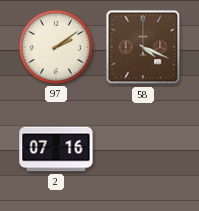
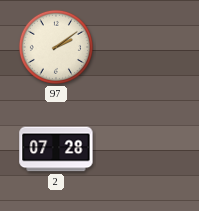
58: 4:19 -> none (143, 47)
2: 07:16 -> 07:28 (56, 149)
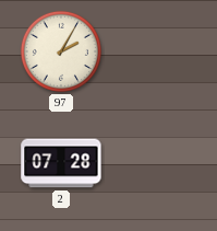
97: 2:09 -> 2:05 (61, 51)
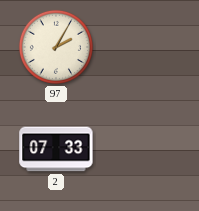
2: 07:28 -> 07:33 (56, 149)
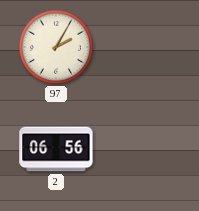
2: 07:33 -> 06:56 (56, 149)
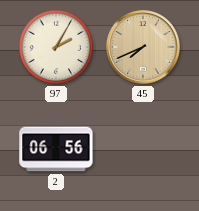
45: none -> 7:41 (143, 47)
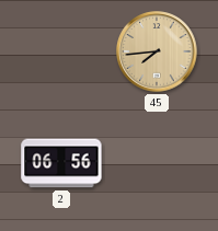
97: 2:05 -> none (56, 47)
45: 7:41 -> 7:44 (157, 51)
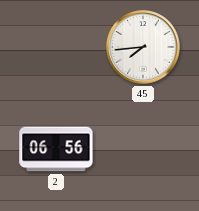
45 dial: champagne -> white (143, 47)
